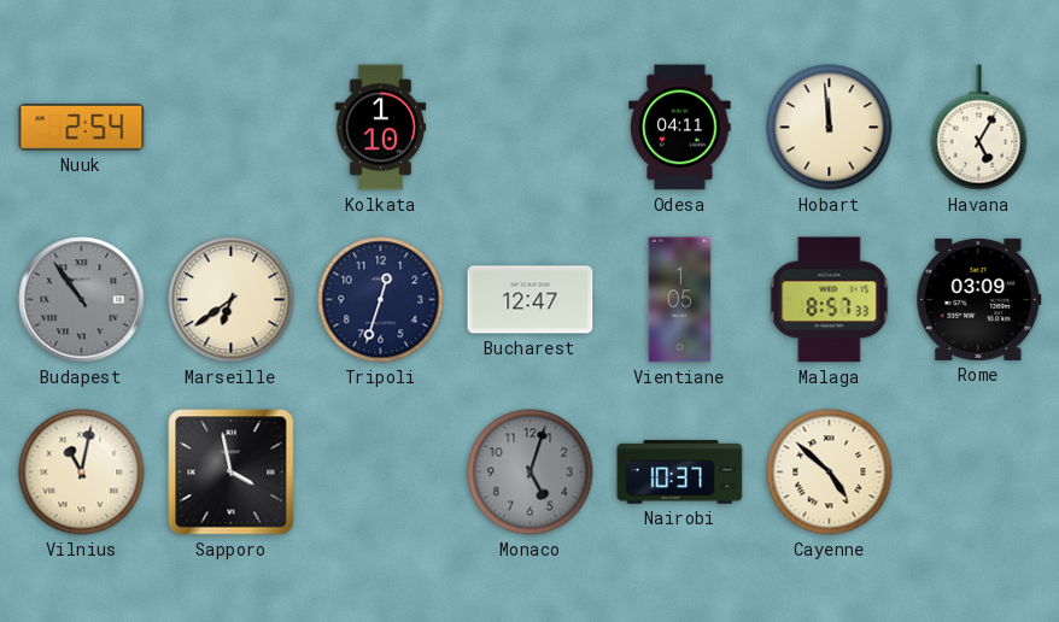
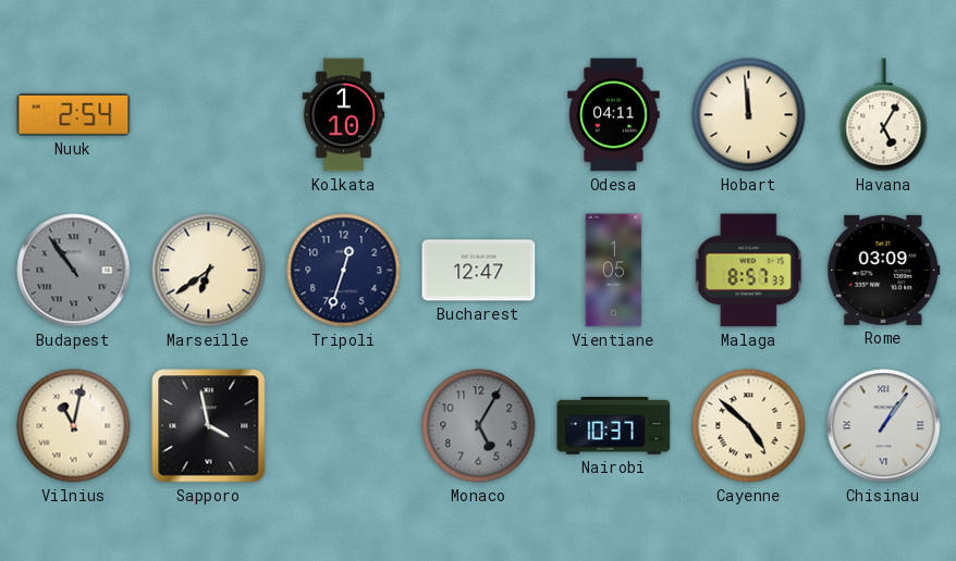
Monaco: 5:03 -> 5:05 (479, 426)
Chisinau: none -> 1:06 (884, 426)
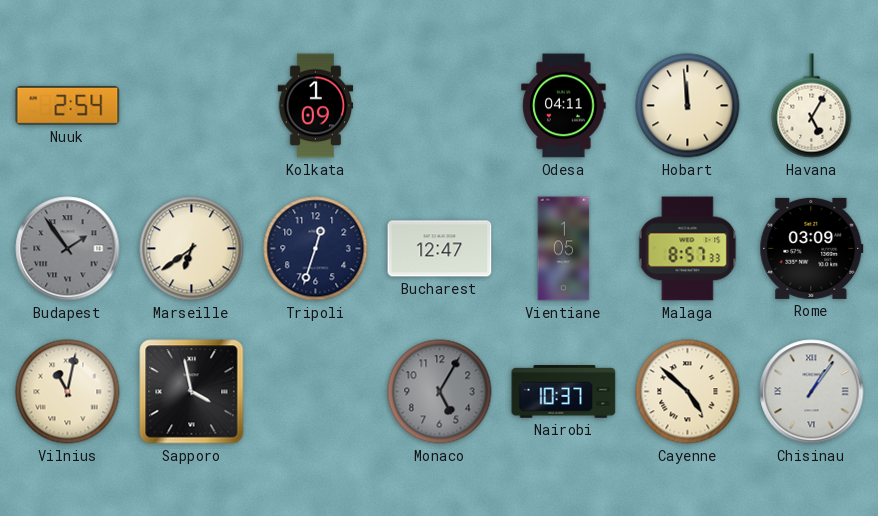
Kolkata: 1:10 -> 1:09 (316, 106)
Budapest: 10:54 -> 1:54 (68, 249)
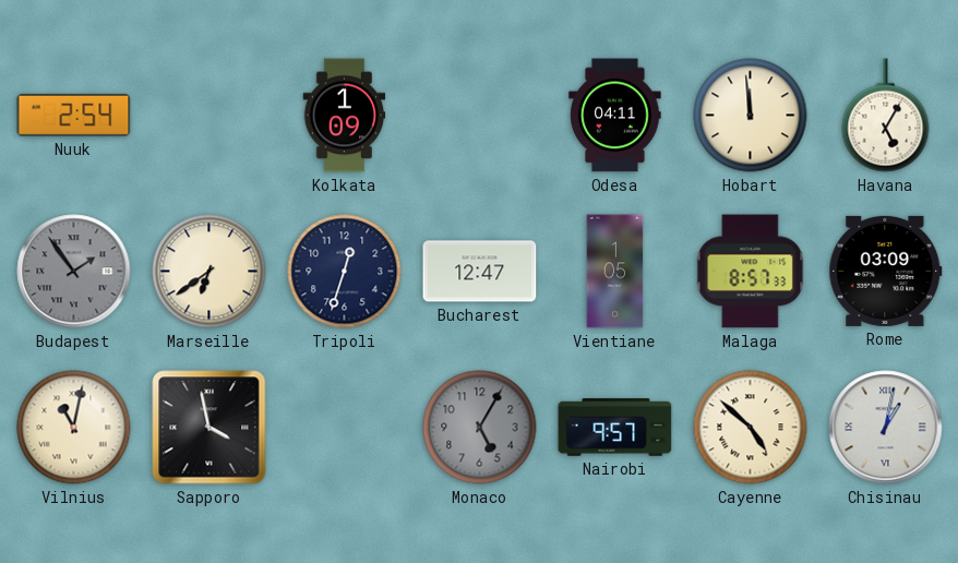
Nairobi: 10:37 -> 9:57 (615, 428)
Chisinau: 1:06 -> 1:02 (886, 428)
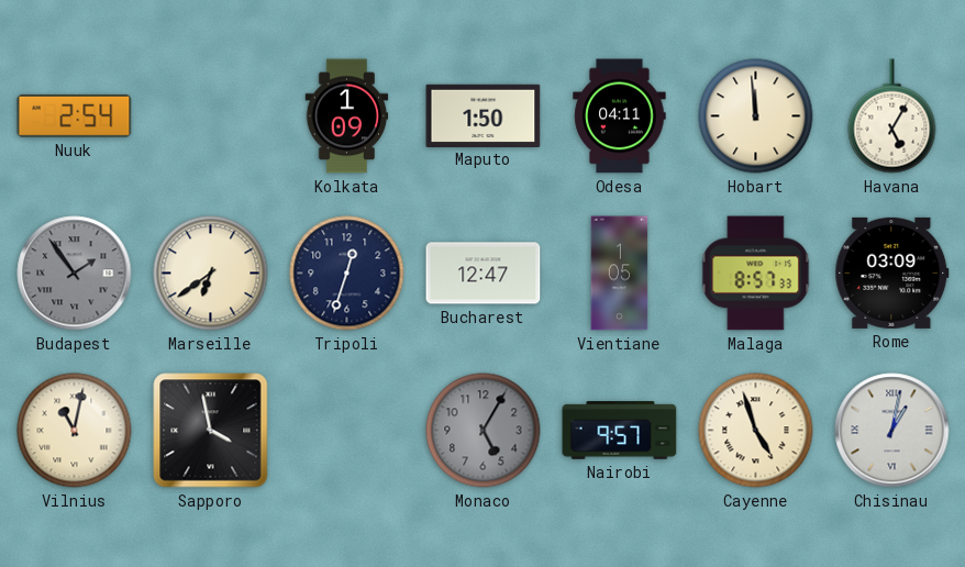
Maputo: none -> 1:50 (484, 115)
Cayenne: 4:52 -> 4:57 (756, 431)
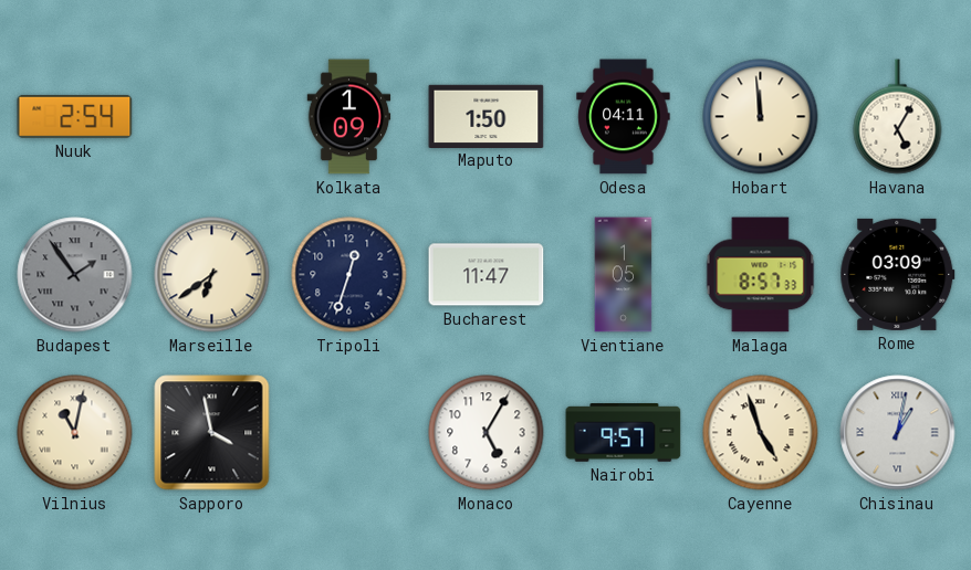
Bucharest: 12:47 -> 11:47 (487, 275)
Monaco dial: grey -> white (487, 433)
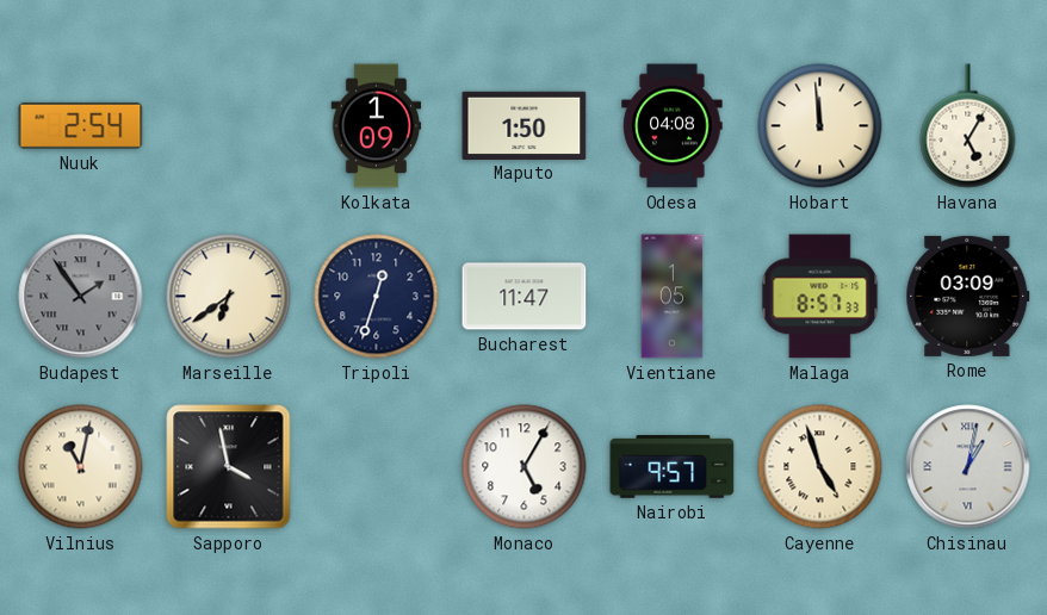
Odesa: 04:11 -> 04:08 (673, 126)
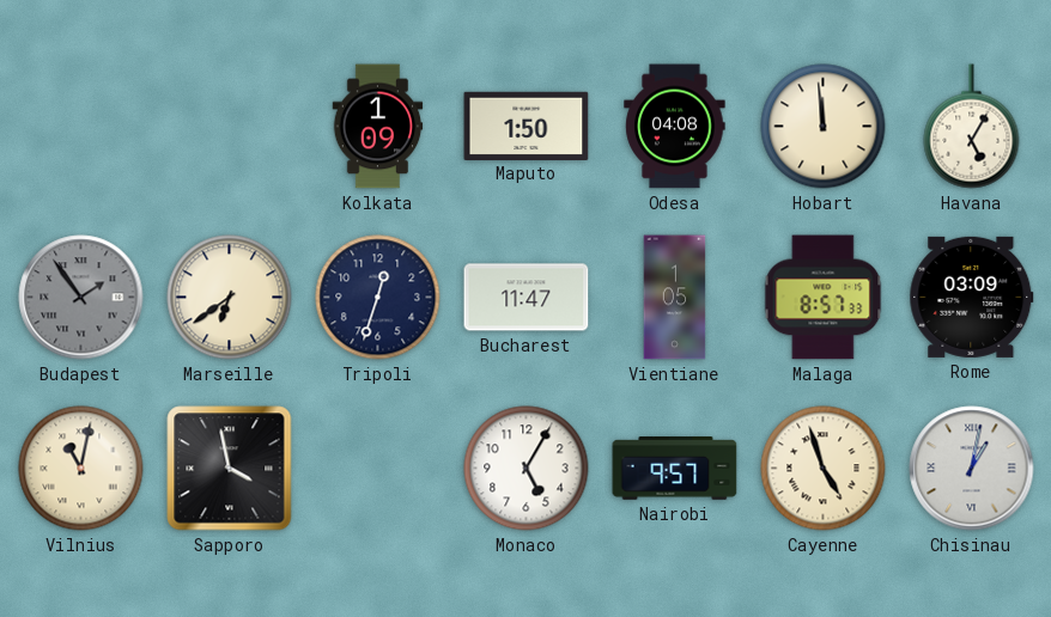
Nuuk: 2:54 -> none (81, 125)
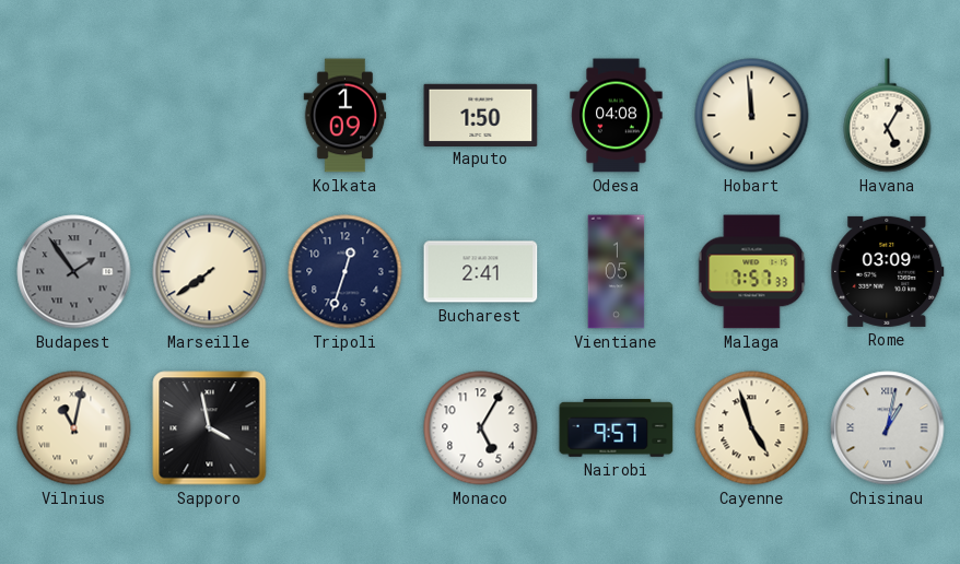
Marseille: 6:39 -> 7:39 (210, 272)
Bucharest: 11:47 -> 2:41 (481, 272)
Malaga: 8:57 -> 7:57 (752, 272)
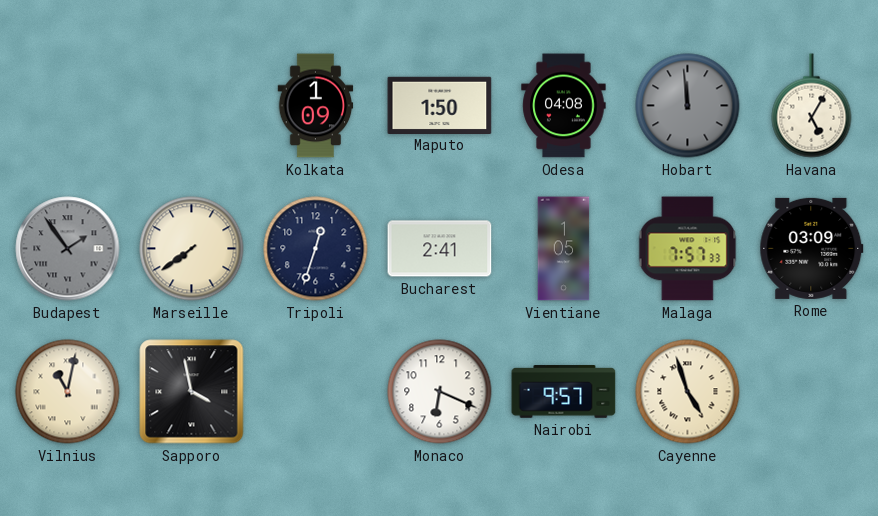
Hobart dial: cream -> grey (688, 106)
Monaco: 5:05 -> 6:19 (440, 392)
Chisinau: 1:02 -> none (888, 428)
